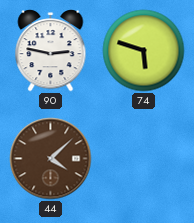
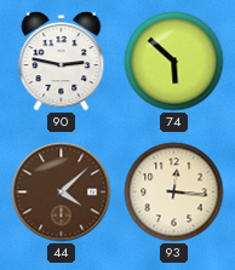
74: 5:48 -> 5:52 (174, 62)
93: none -> 12:16 (174, 193)
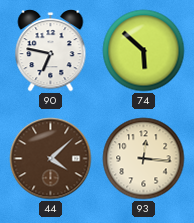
90: 2:47 -> 6:47 (51, 51)
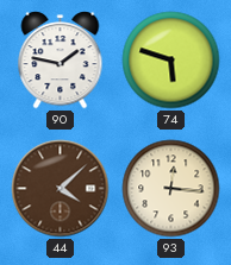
90: 6:47 -> 1:47 (61, 61)
74: 5:52 -> 5:48 (171, 61)
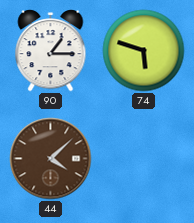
90: 1:47 -> 1:15 (51, 51)
93: 12:16 -> none (171, 189)
